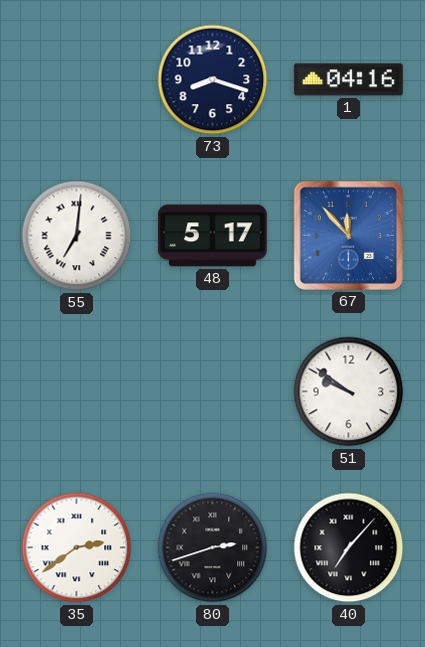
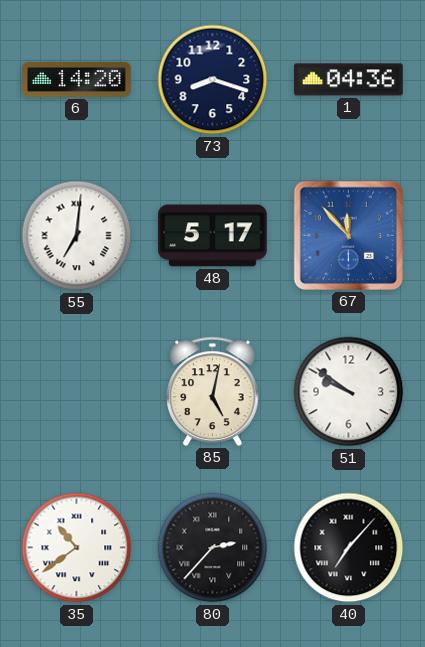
6: none -> 14:20 (77, 80)
1: 04:16 -> 04:36 (349, 80)
85: none -> 5:02 (213, 391)
35: 2:39 -> 10:39 (77, 548)
80: 2:42 -> 2:37 (213, 548)
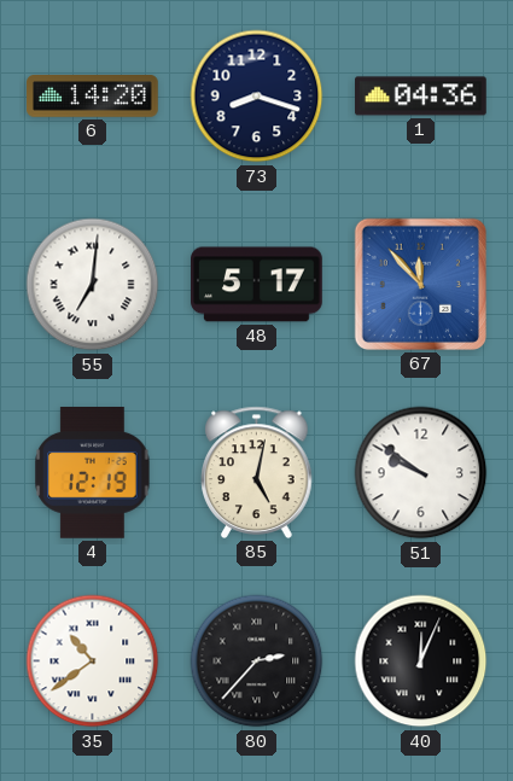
4: none -> 12:19 (93, 473)
40: 7:07 -> 12:04 (421, 661)
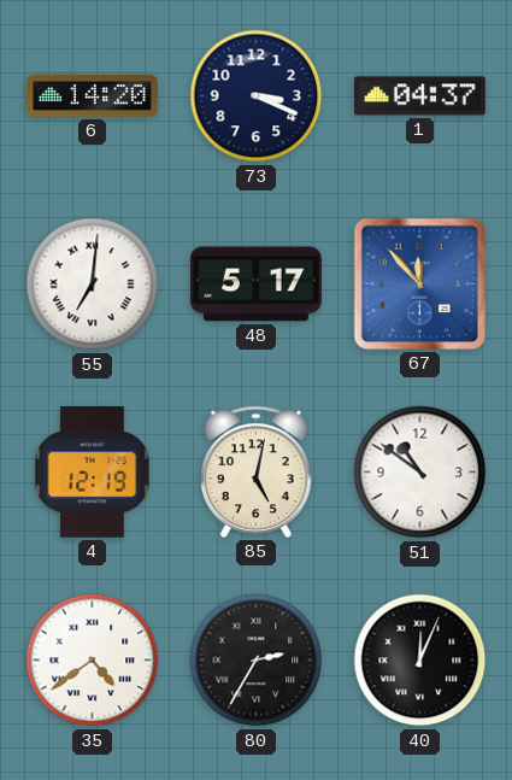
73: 8:18 -> 3:19 (257, 96)
1: 04:36 -> 04:37 (420, 96)
51: 9:51 -> 10:51 (420, 473)
35: 10:39 -> 4:39 (93, 661)
80: 2:37 -> 2:35 (257, 661)
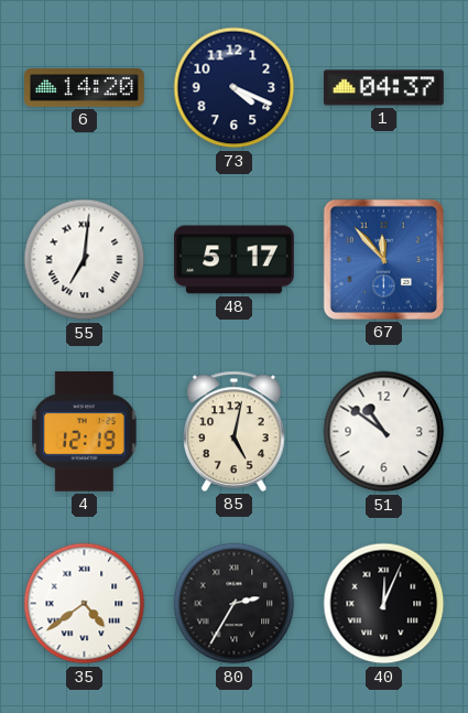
73: 3:19 -> 4:19 (235, 88)
